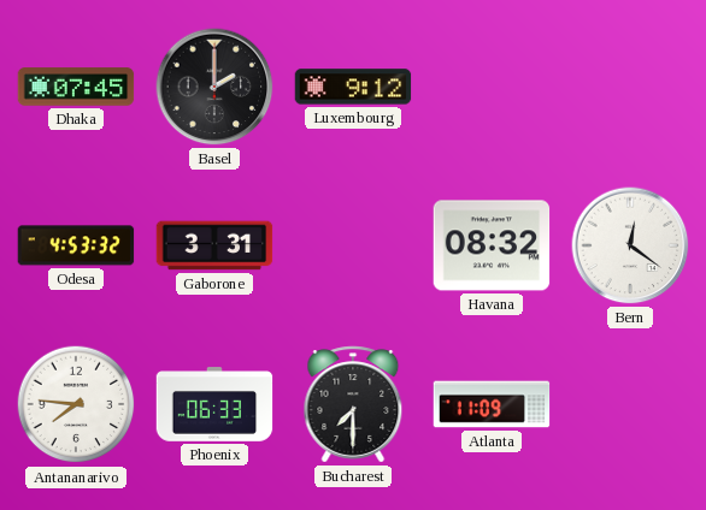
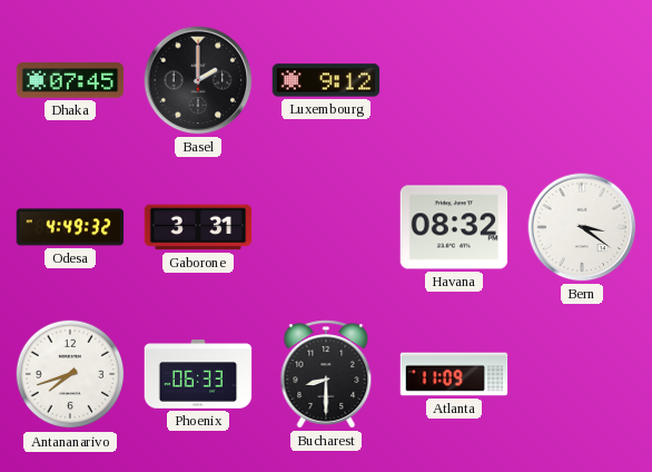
Odesa: 4:53 -> 4:49 (70, 227)
Bern: 12:21 -> 3:21 (582, 227)
Antananarivo: 7:46 -> 7:42 (70, 374)
Bucharest: 7:30 -> 8:30 (326, 374)
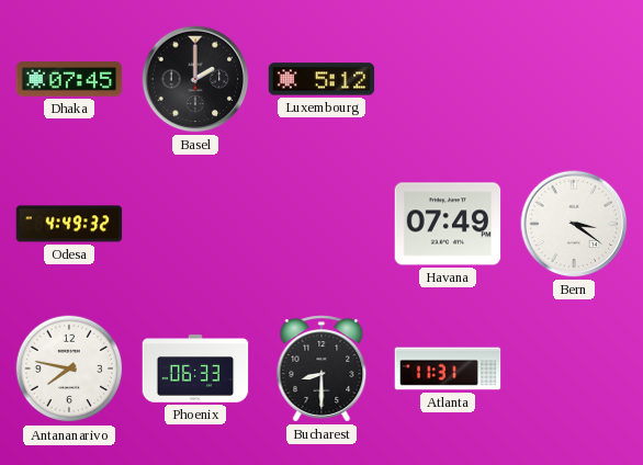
Luxembourg: 9:12 -> 5:12 (321, 79)
Gaborone: 3:31 -> none (198, 227)
Havana: 08:32 -> 07:49 (448, 224)
Antananarivo: 7:42 -> 7:47 (69, 368)
Atlanta: 11:09 -> 11:31 (448, 368)
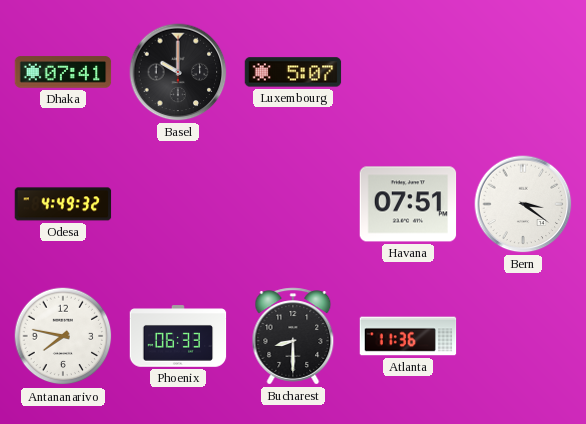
Dhaka: 07:45 -> 07:41 (63, 72)
Basel: 2:00 -> 10:00 (178, 72)
Luxembourg: 5:12 -> 5:07 (293, 72)
Havana: 07:49 -> 07:51 (408, 204)
Atlanta: 11:31 -> 11:36 (408, 336)
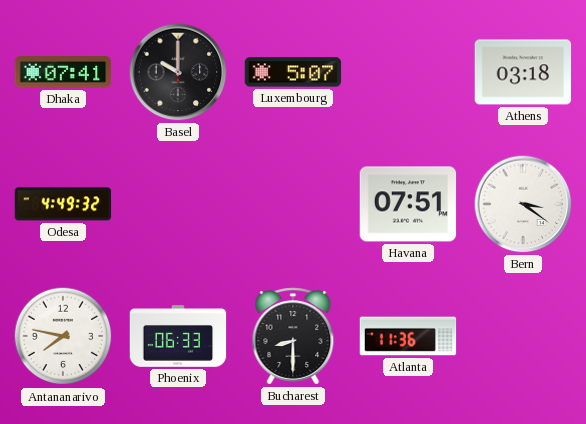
Athens: none -> 03:18 (523, 72)
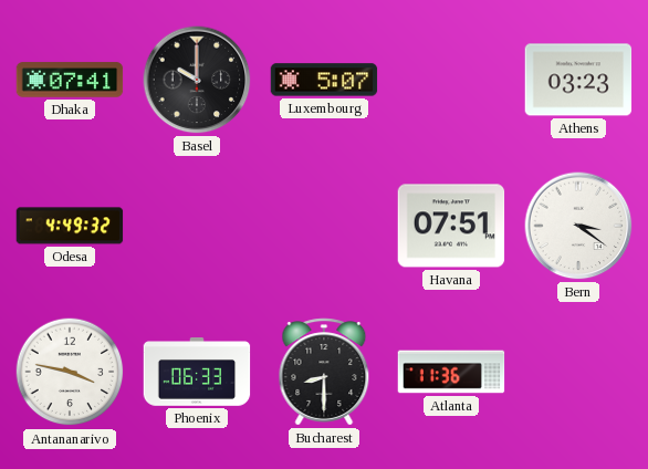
Athens: 03:18 -> 03:23 (578, 80)
Antananarivo: 7:47 -> 3:47 (70, 372)
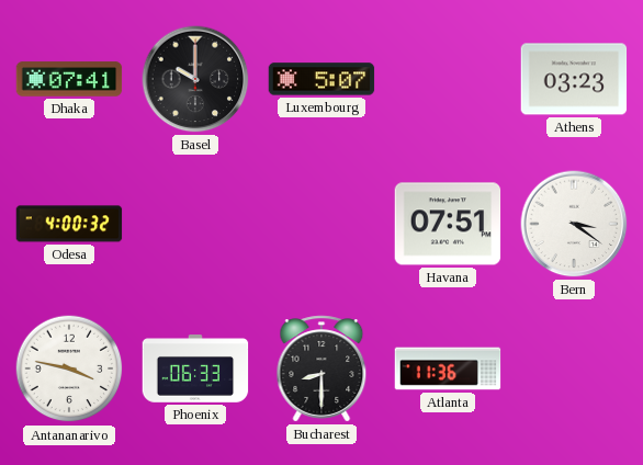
Odesa: 4:49 -> 4:00 (69, 224)
